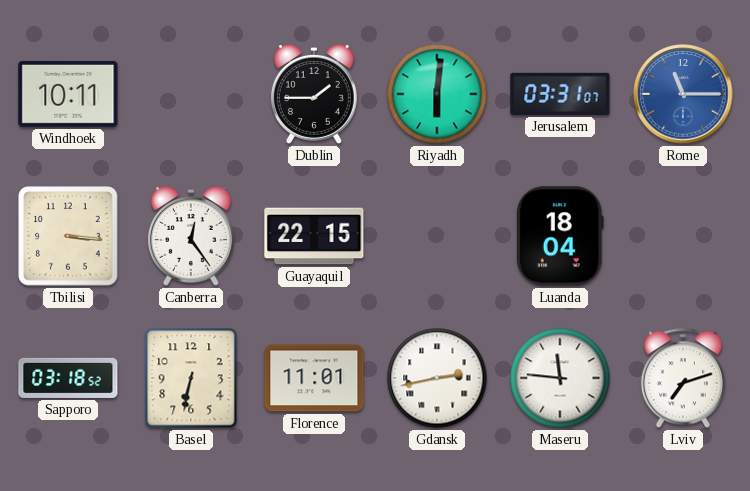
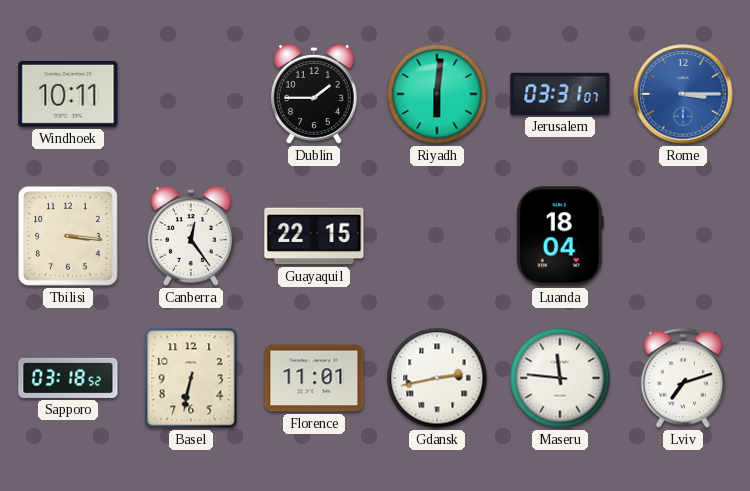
Rome: 11:15 -> 3:15 (683, 94)
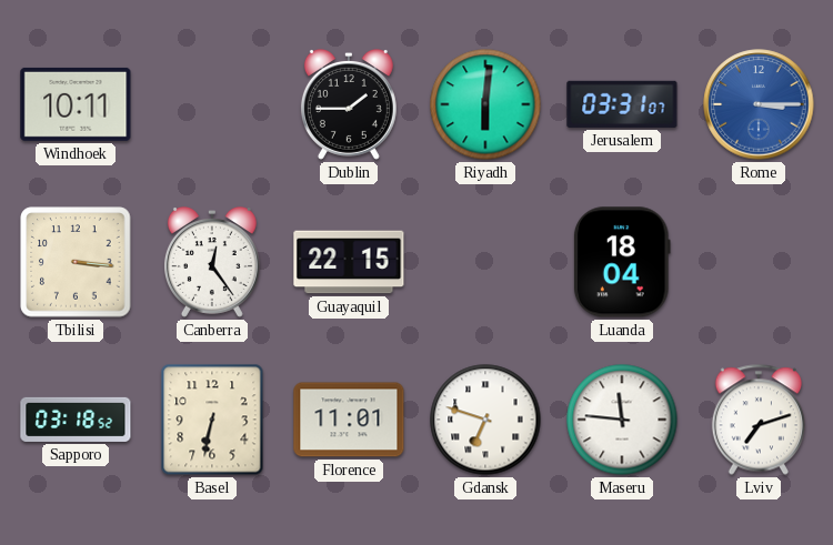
Gdansk: 2:43 -> 6:48 (485, 420)
